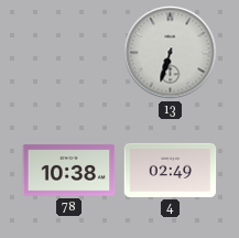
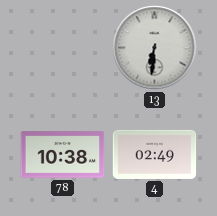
13: 6:33 -> 6:31 (155, 48)
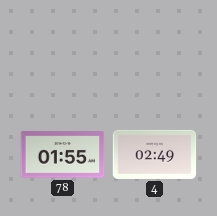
13: 6:31 -> none (155, 48)
78: 10:38 -> 01:55 (63, 155)
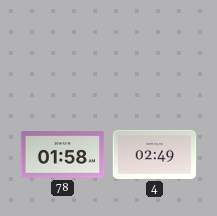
78: 01:55 -> 01:58 (63, 155)
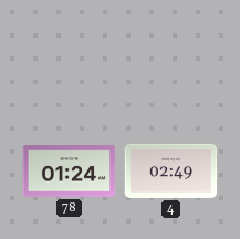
78: 01:58 -> 01:24 (70, 172)
